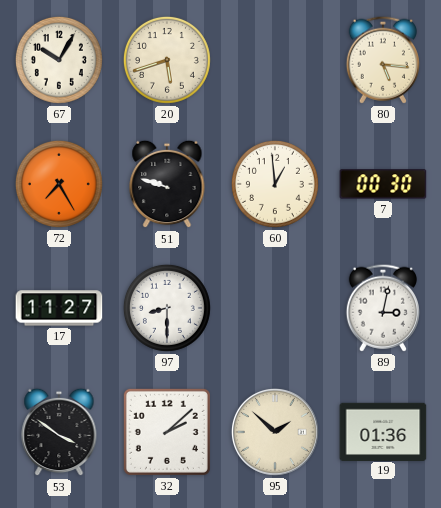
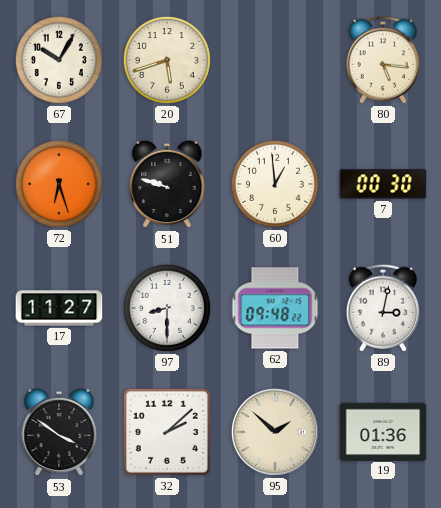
72: 7:25 -> 6:27 (59, 184)
62: none -> 09:48 (275, 308)
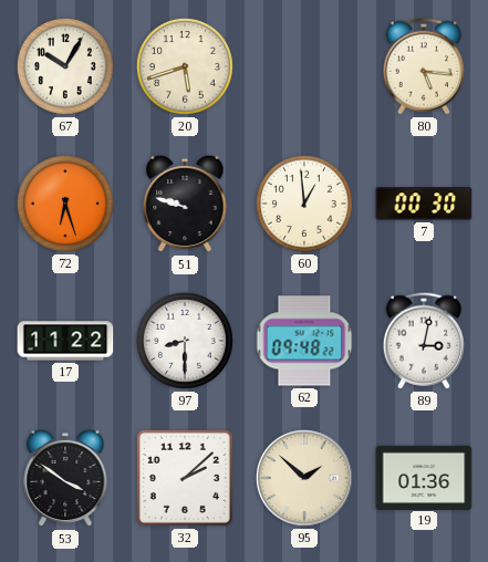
17: 11:27 -> 11:22 (65, 341)
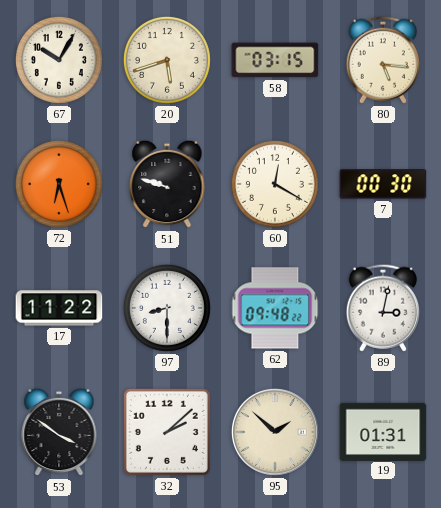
58: none -> 03:15 (275, 60)
60: 12:59 -> 12:20 (275, 184)
19: 01:36 -> 01:31 (383, 431)
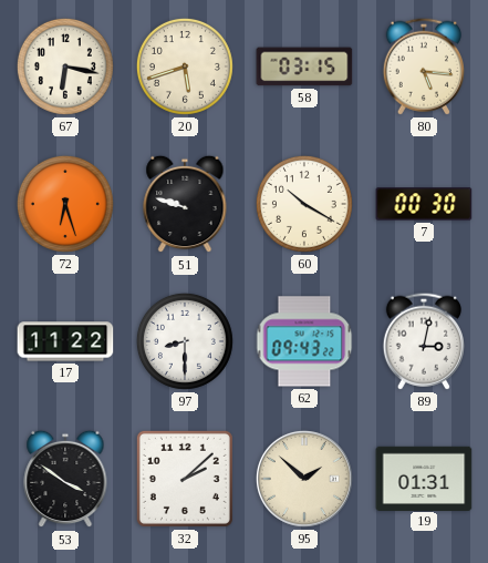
67: 10:05 -> 6:17 (65, 66)
60: 12:20 -> 10:20 (304, 204)
62: 09:48 -> 09:43 (304, 341)
